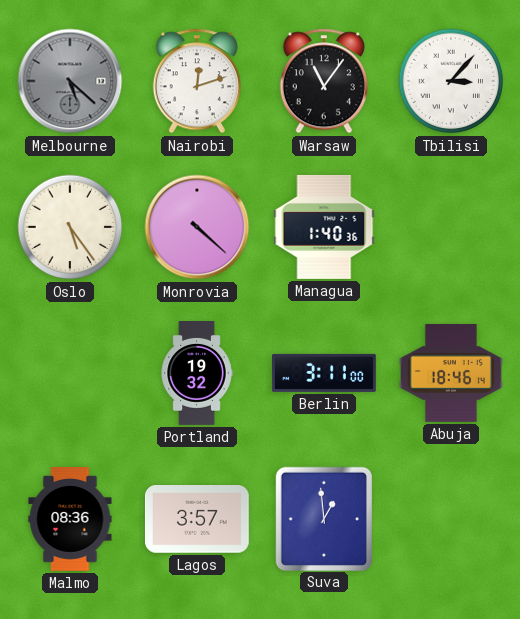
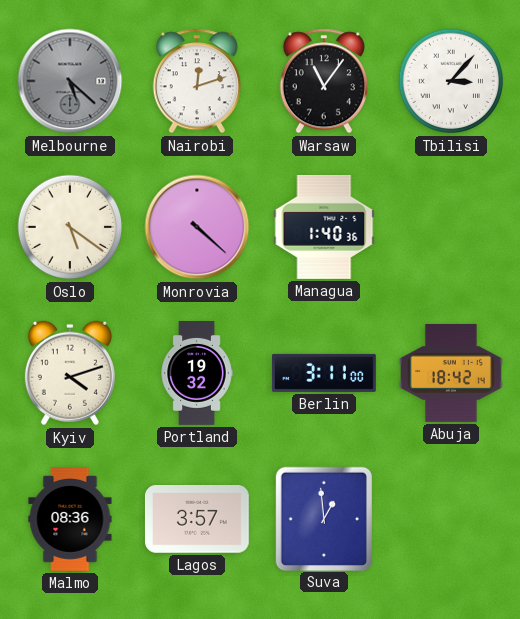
Oslo: 5:24 -> 5:21 (70, 227)
Kyiv: none -> 4:12 (70, 373)
Abuja: 18:46 -> 18:42 (451, 373)
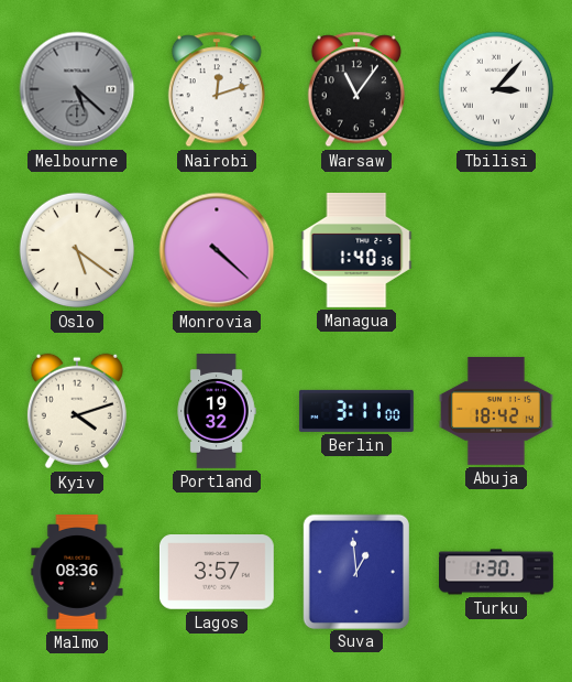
Turku: none -> 1:30 (497, 572)
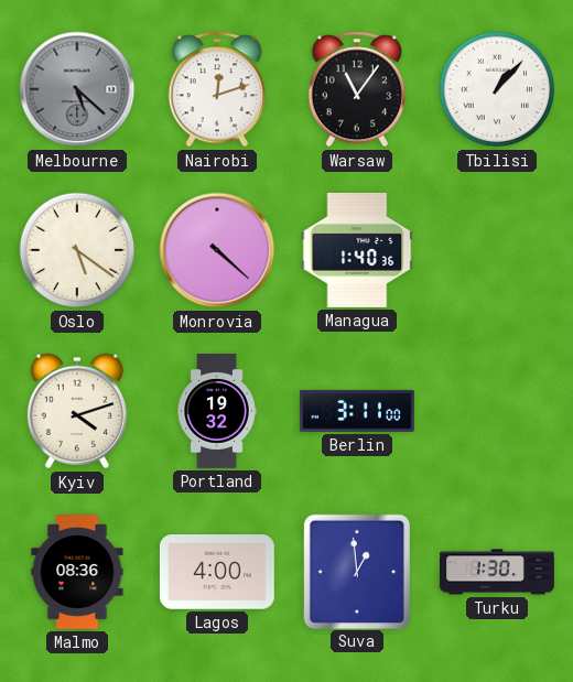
Tbilisi: 3:07 -> 1:07 (497, 89)
Abuja: 18:42 -> none (496, 411)
Lagos: 3:57 -> 4:00 (217, 573)
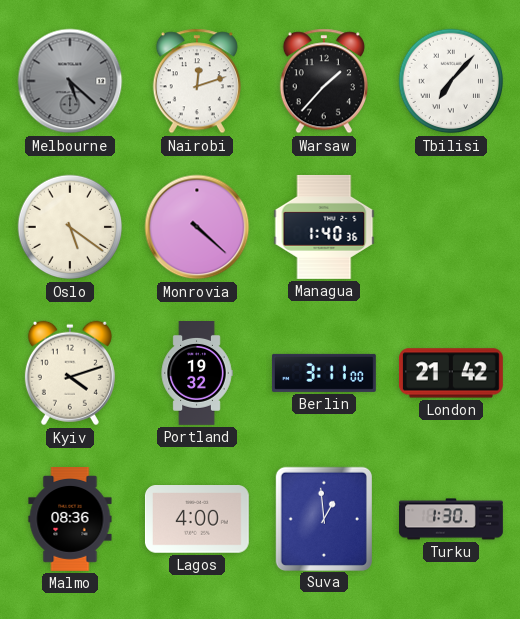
Warsaw: 11:06 -> 1:37 (324, 81)
Tbilisi: 1:07 -> 7:07 (451, 81)
London: none -> 21:42 (451, 373)
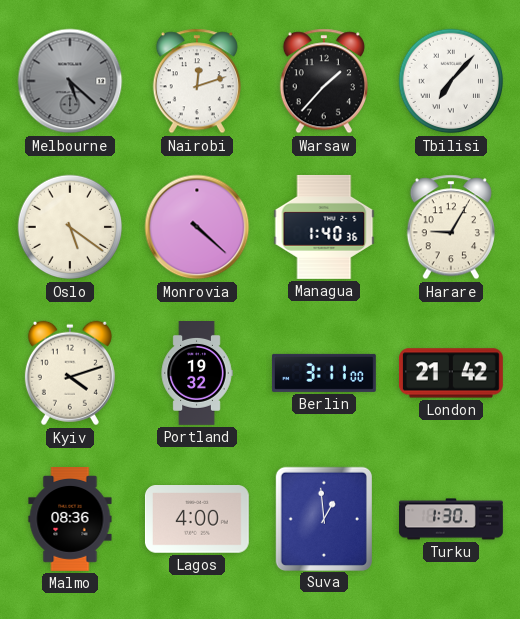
Harare: none -> 9:05 (451, 227)
